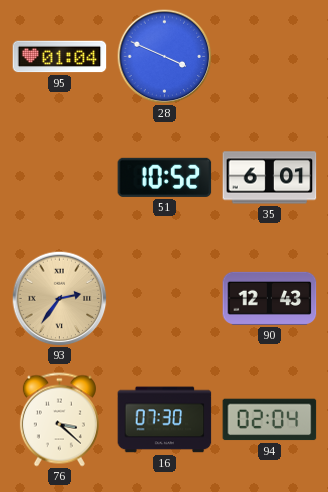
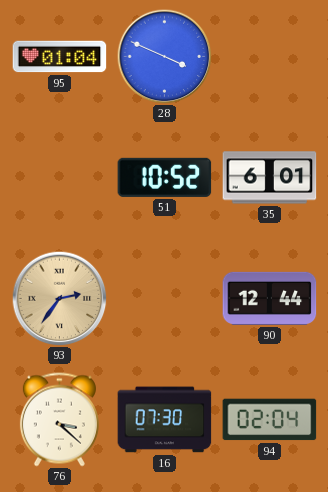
90: 12:43 -> 12:44 (270, 298)
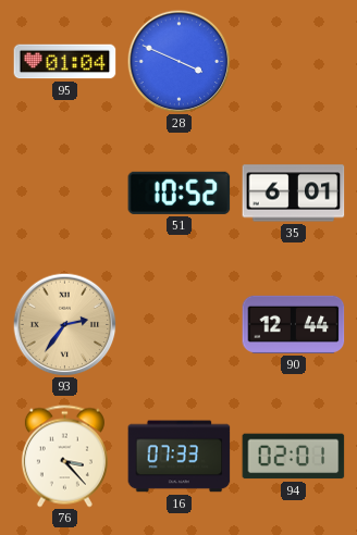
76: 3:22 -> 3:23 (64, 457)
16: 07:30 -> 07:33 (180, 457)
94: 02:04 -> 02:01 (294, 457)
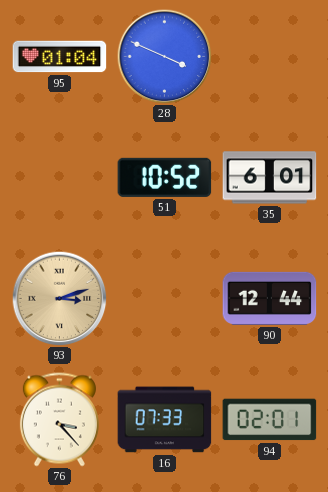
93: 2:36 -> 3:12 (59, 298)
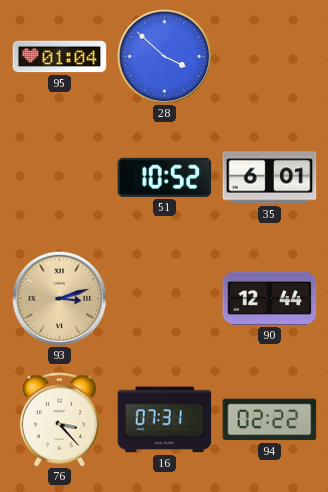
28: 3:49 -> 3:52 (164, 56)
16: 07:33 -> 07:31 (165, 420)
94: 02:01 -> 02:22 (270, 420)
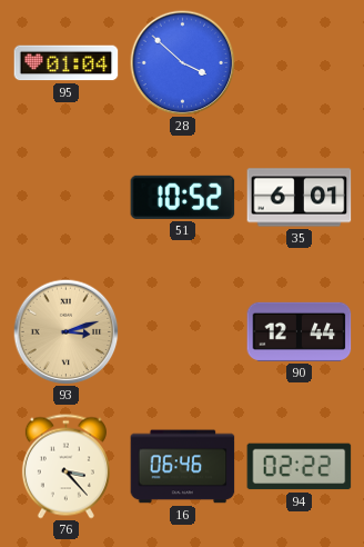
16: 07:31 -> 06:46 (183, 467)
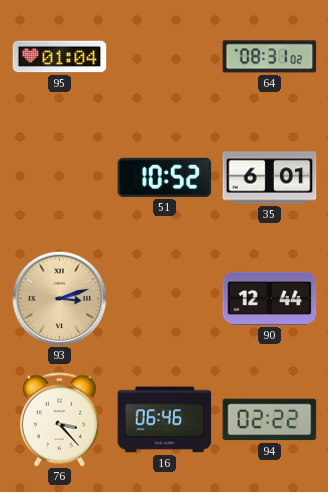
28: 3:52 -> none (182, 62)
64: none -> 08:31 (270, 57)
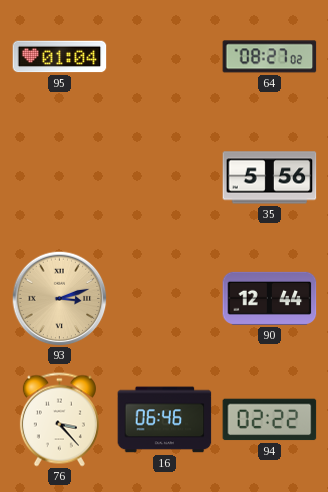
64: 08:31 -> 08:27 (270, 57)
51: 10:52 -> none (165, 177)
35: 6:01 -> 5:56 (270, 178)
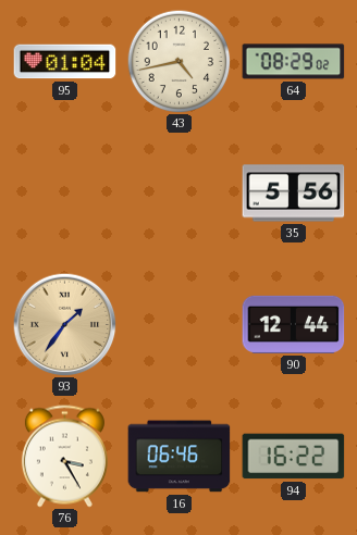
43: none -> 4:43 (178, 61)
64: 08:27 -> 08:29 (294, 62)
93: 3:12 -> 1:36 (64, 324)
76: 3:23 -> 3:25 (64, 457)
94: 02:22 -> 16:22 (294, 457)
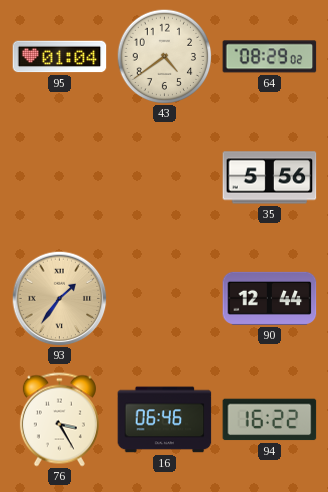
43: 4:43 -> 4:39 (164, 56)
